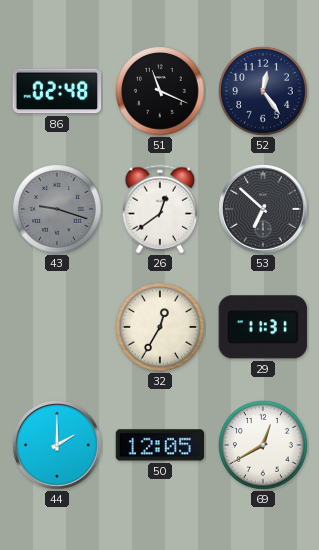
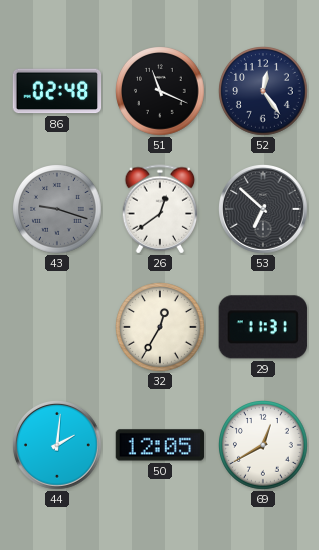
44: 2:00 -> 2:01 (58, 446)
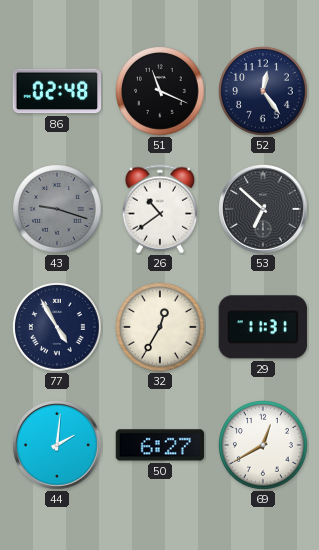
26: 12:39 -> 10:39 (160, 209)
77: none -> 4:55 (58, 328)
50: 12:05 -> 6:27 (160, 445)
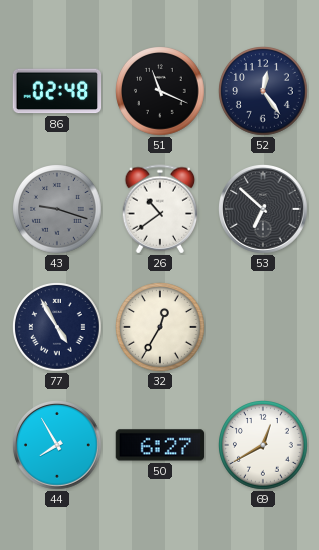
29: 11:31 -> none (263, 327)
44: 2:01 -> 7:55 (58, 446)
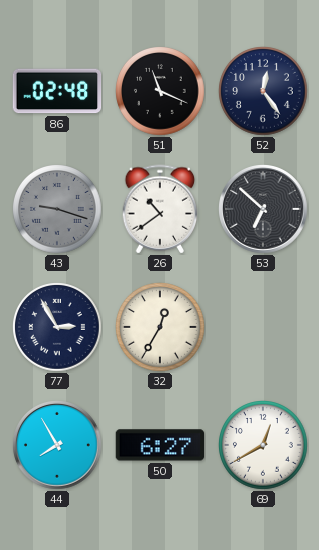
77: 4:55 -> 2:55 (58, 328)
